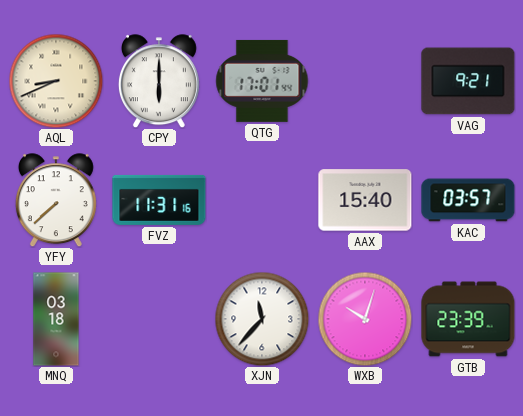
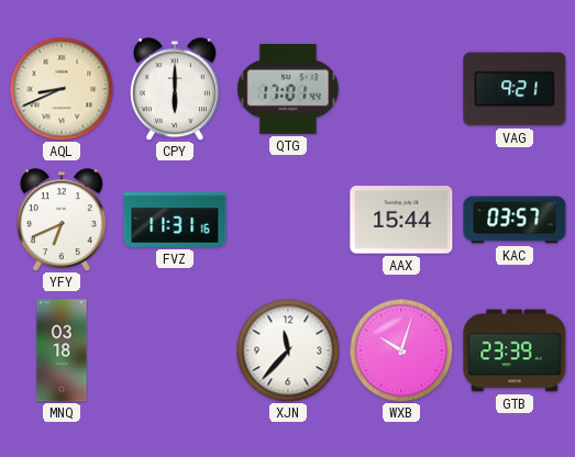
YFY: 7:38 -> 6:41 (62, 220)
AAX: 15:40 -> 15:44 (401, 220)
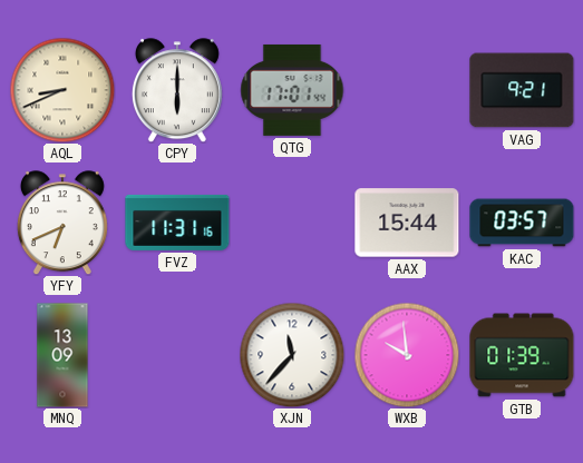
MNQ: 03:18 -> 13:09 (62, 355)
WXB: 10:03 -> 9:59 (407, 355)
GTB: 23:39 -> 01:39 (522, 355)
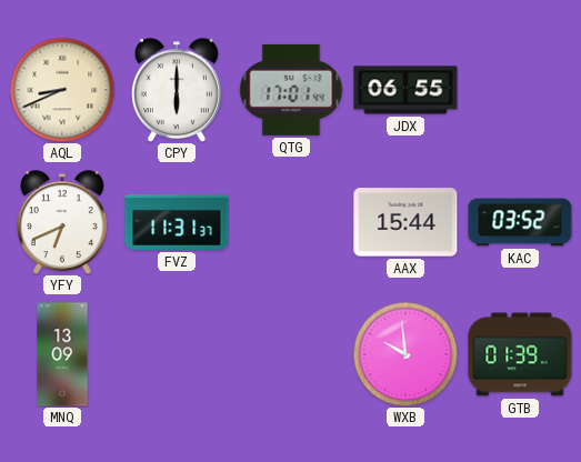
JDX: none -> 06:55 (405, 90)
VAG: 9:21 -> none (522, 90)
FVZ: 11:31:16 -> 11:31:37 (177, 222)
KAC: 03:57 -> 03:52 (520, 222)
XJN: 11:37 -> none (292, 355)
